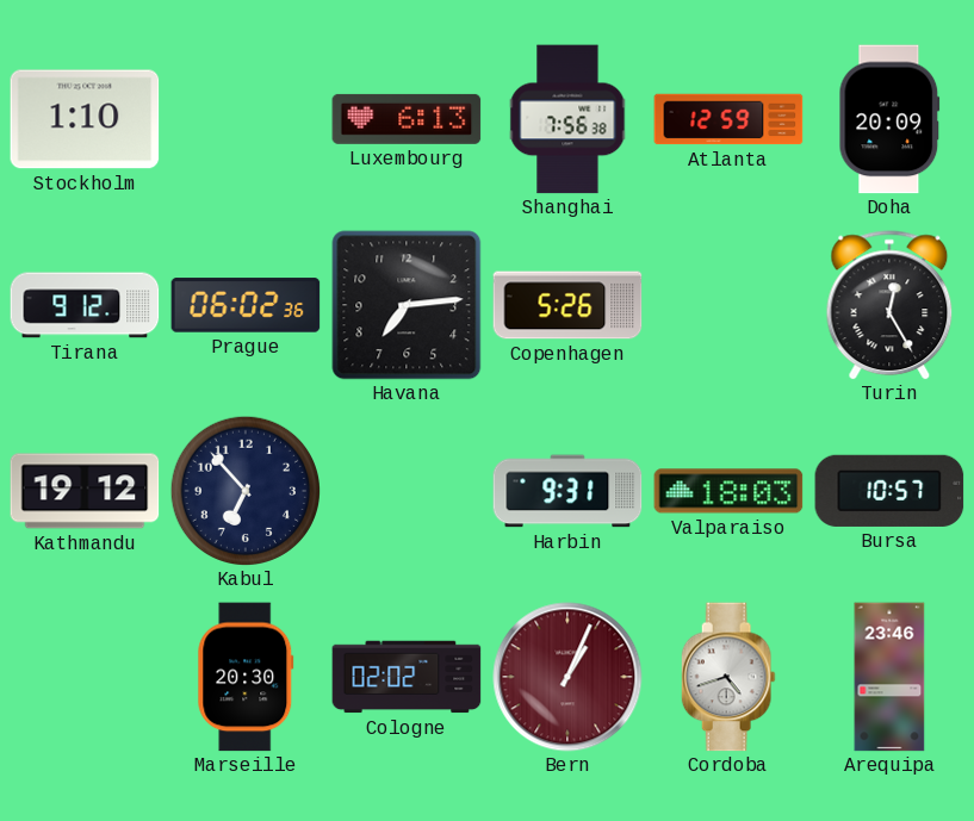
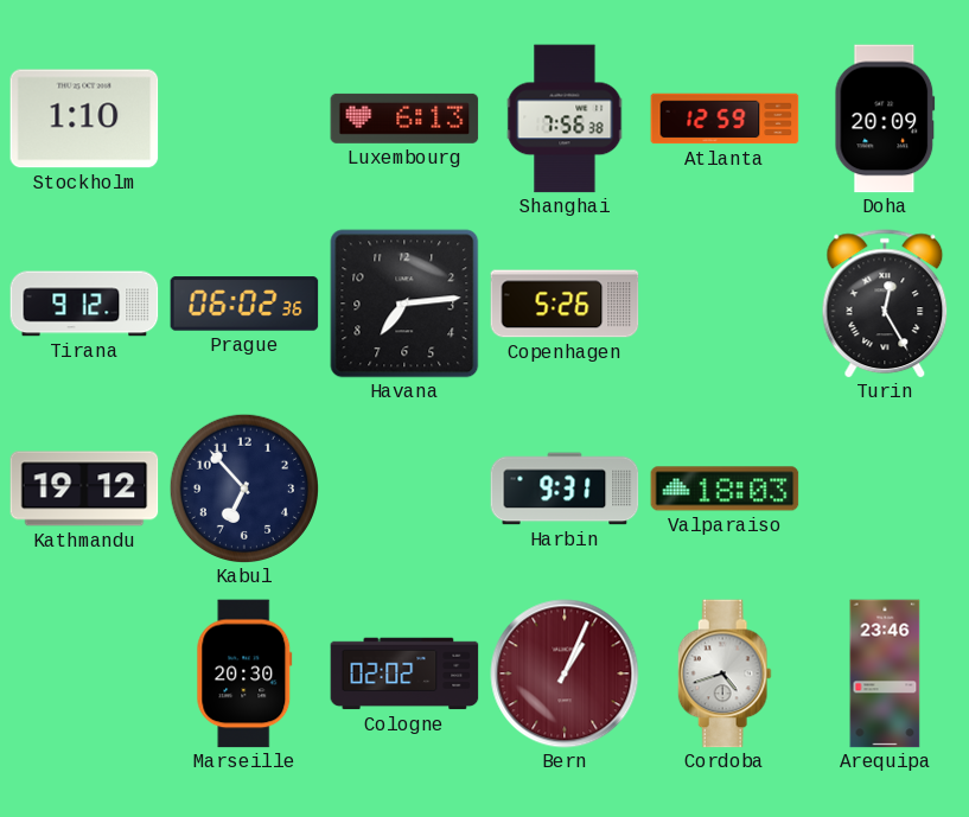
Bursa: 10:57 -> none (889, 491)
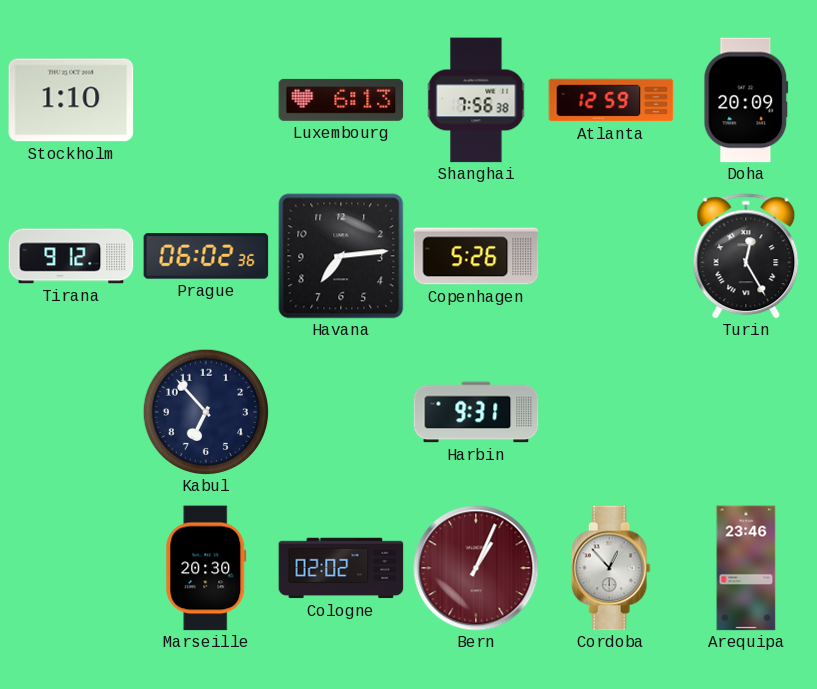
Kathmandu: 19:12 -> none (84, 489)
Valparaiso: 18:03 -> none (725, 489)
Cordoba: 4:42 -> 12:53 (611, 568)
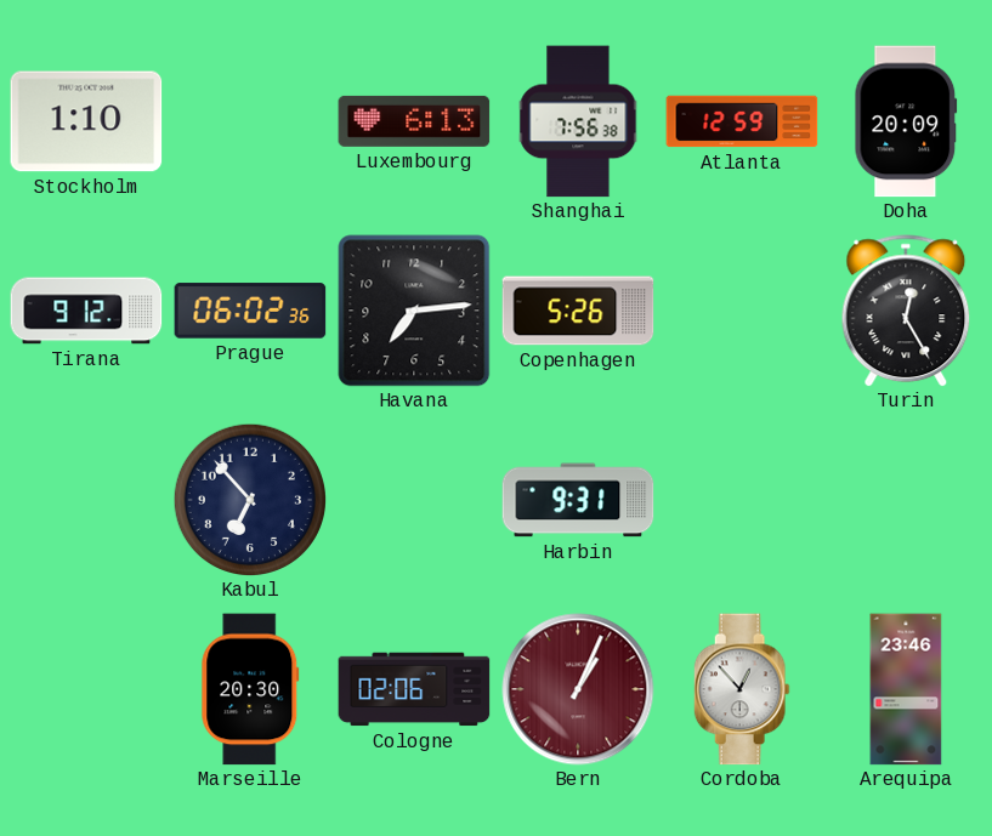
Cologne: 02:02 -> 02:06 (414, 689)
